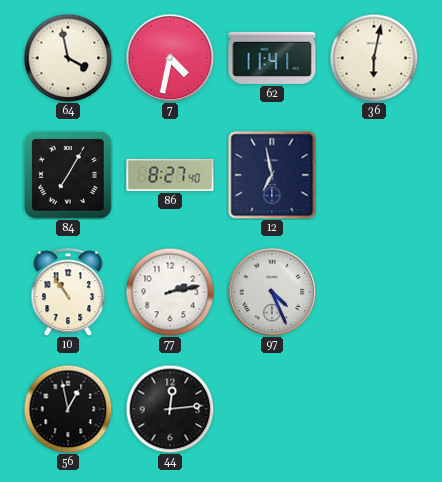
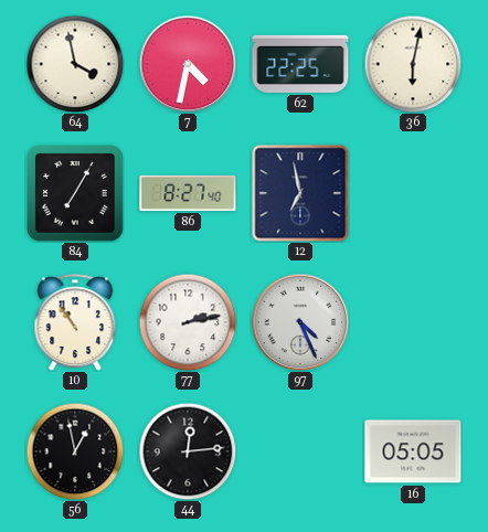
62: 11:41 -> 22:25 (300, 64)
16: none -> 05:05 (413, 451)
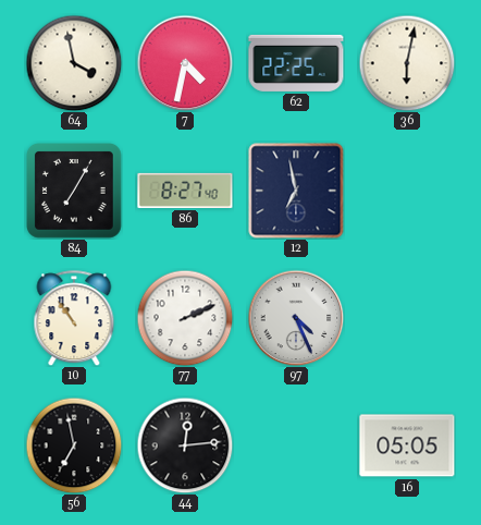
77: 2:13 -> 2:11 (185, 318)
56: 12:58 -> 6:58 (74, 445)
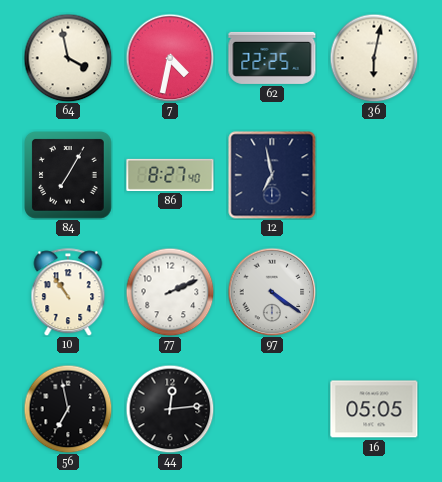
97: 4:26 -> 4:21 (272, 292)
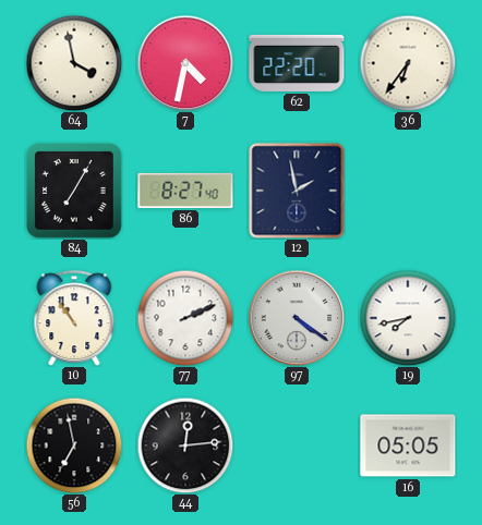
62: 22:25 -> 22:20 (297, 63)
36: 6:02 -> 6:36 (408, 63)
12: 6:58 -> 1:58 (297, 191)
19: none -> 7:43 (408, 318)
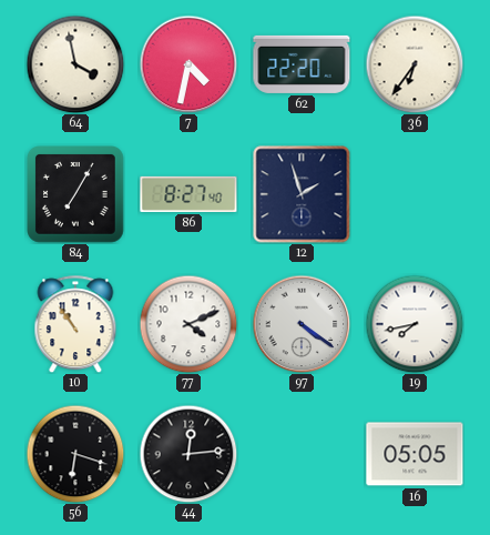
12: 1:58 -> 1:57 (302, 194)
77: 2:11 -> 4:11 (188, 324)
56: 6:58 -> 6:18 (75, 454)
